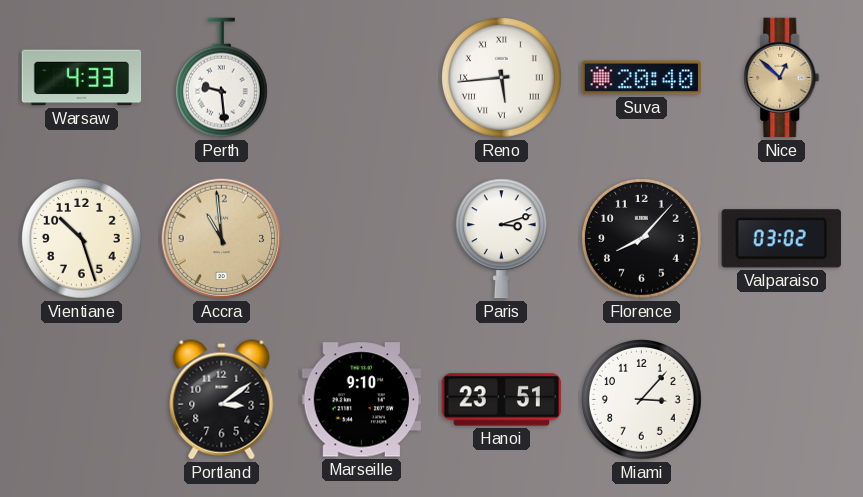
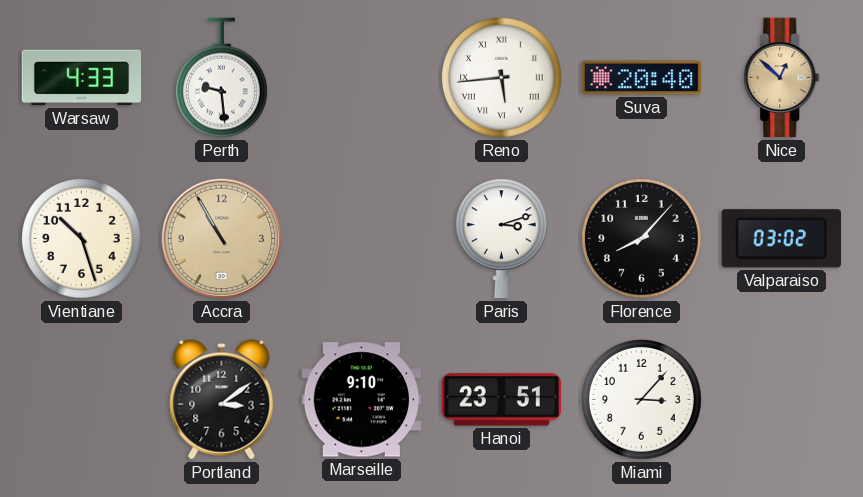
Accra: 10:59 -> 10:55 (222, 239)
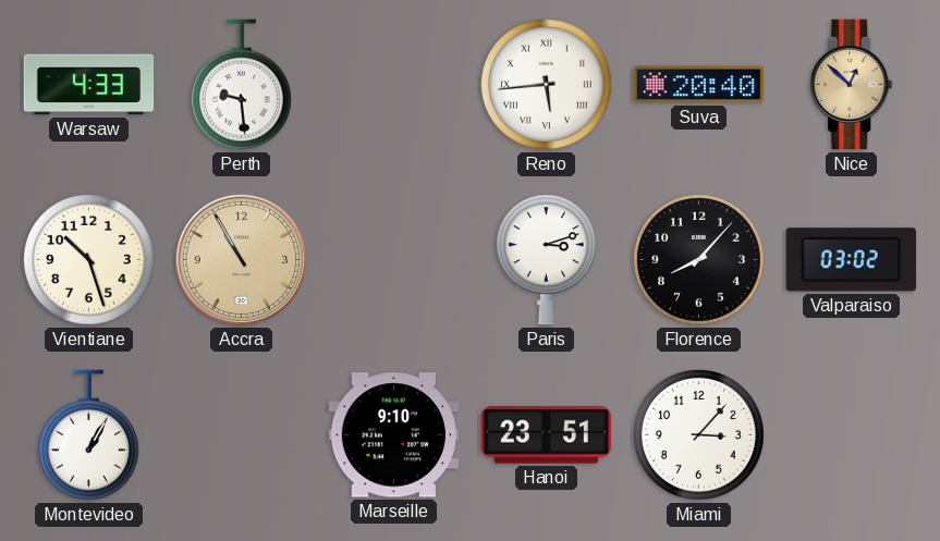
Montevideo: none -> 1:05 (88, 435)
Portland: 3:09 -> none (222, 400)
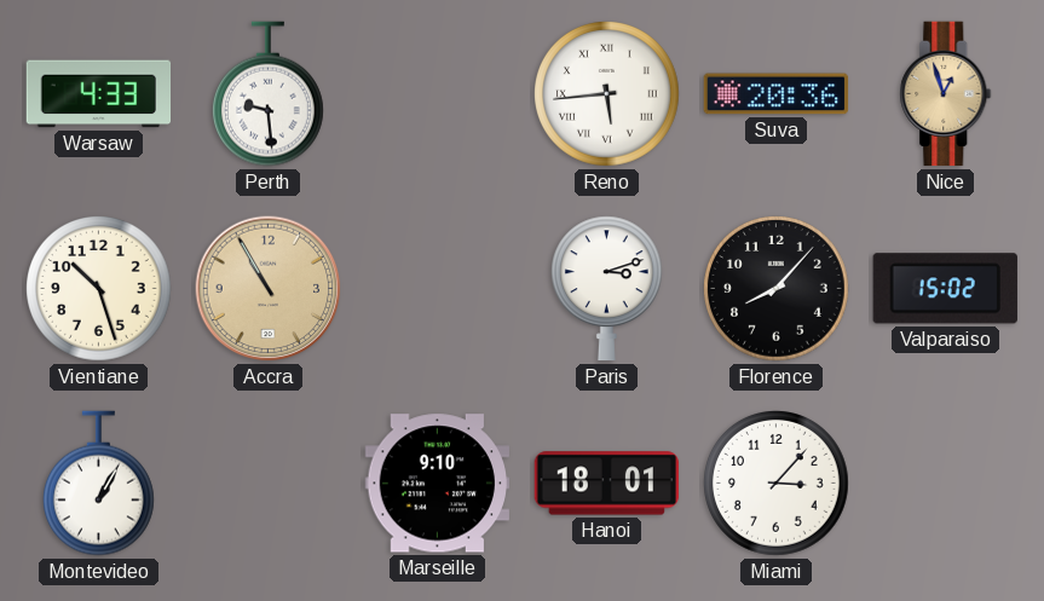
Suva: 20:40 -> 20:36 (777, 94)
Nice: 12:52 -> 12:57 (946, 94)
Valparaiso: 03:02 -> 15:02 (945, 289)
Hanoi: 23:51 -> 18:01 (607, 484)
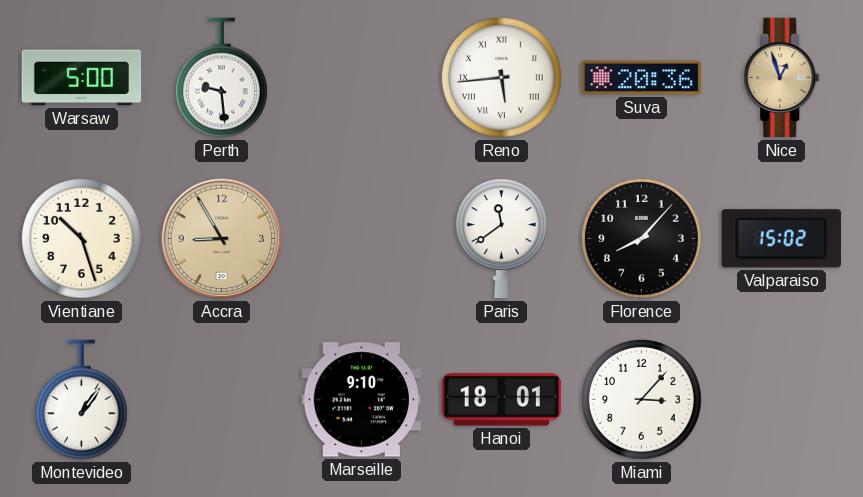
Warsaw: 4:33 -> 5:00 (82, 78)
Accra: 10:55 -> 8:55 (222, 239)
Paris: 3:12 -> 11:39 (501, 239)
Montevideo: 1:05 -> 1:06 (81, 400)
